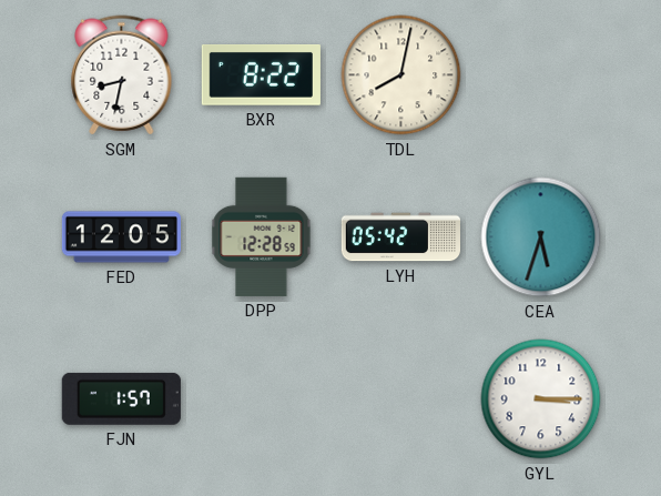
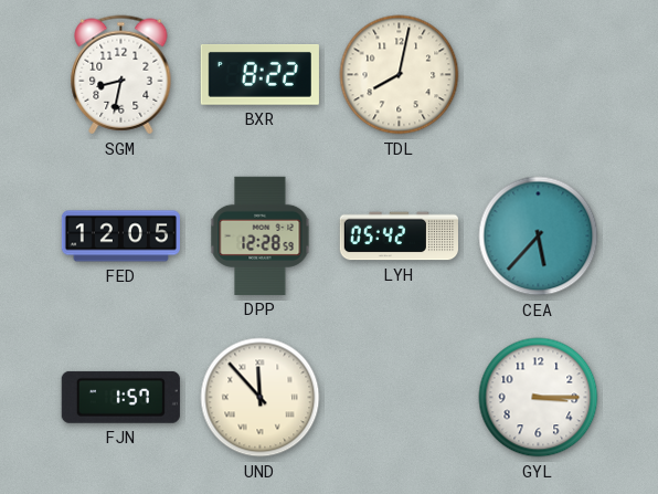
CEA: 5:33 -> 5:37 (539, 237)
UND: none -> 11:53 (261, 398)
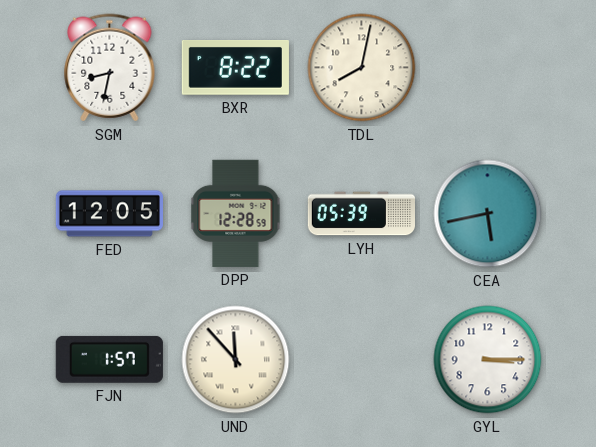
LYH: 05:42 -> 05:39 (361, 214)
CEA: 5:37 -> 5:43 (488, 214)
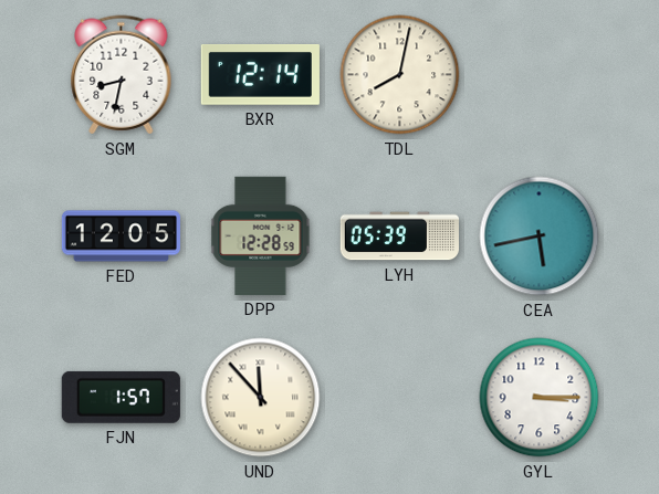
BXR: 8:22 -> 12:14 (260, 75)
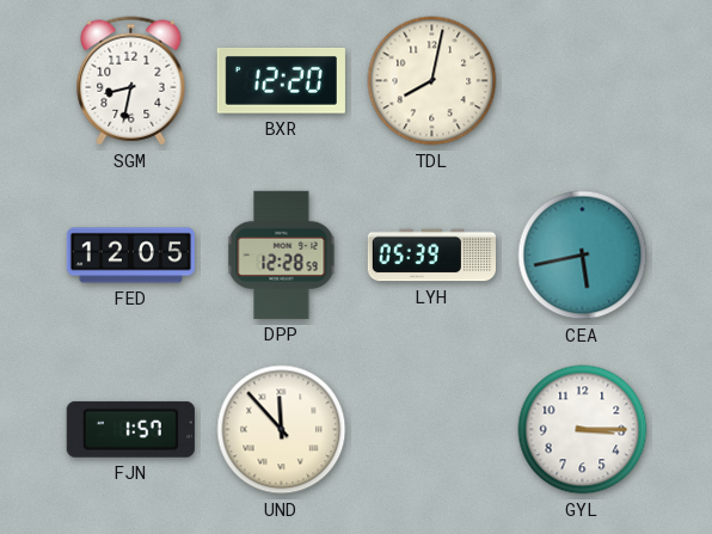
BXR: 12:14 -> 12:20 (281, 81)
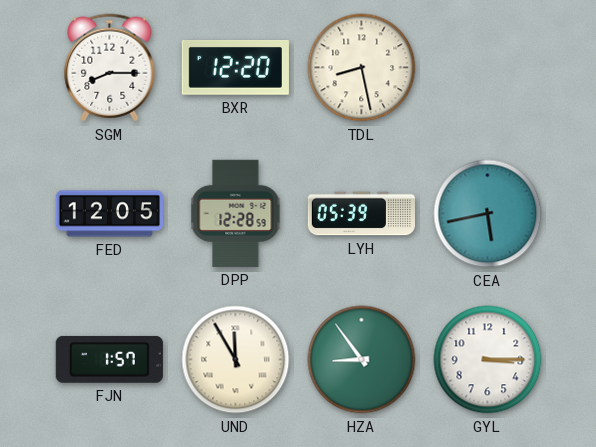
SGM: 8:32 -> 8:15 (110, 68)
TDL: 8:02 -> 8:28 (362, 68)
UND: 11:53 -> 11:55 (236, 360)
HZA: none -> 8:54 (362, 360)
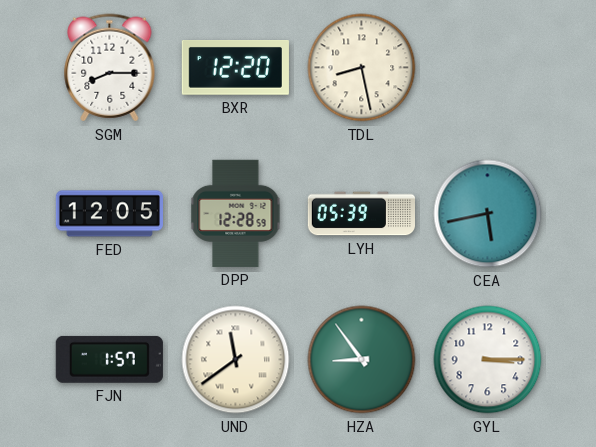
UND: 11:55 -> 11:39 (236, 360)
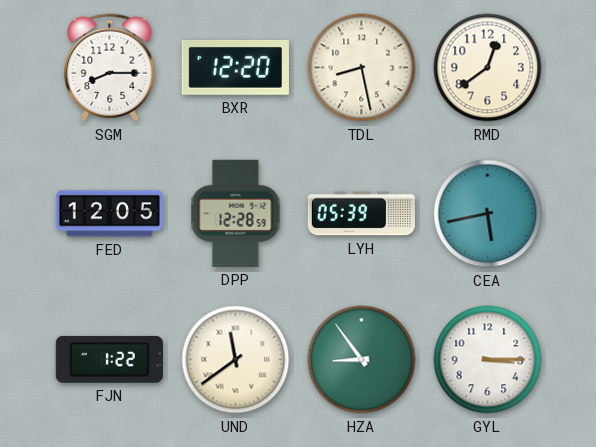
RMD: none -> 12:39 (488, 68)
FJN: 1:57 -> 1:22 (109, 359)
